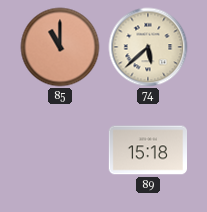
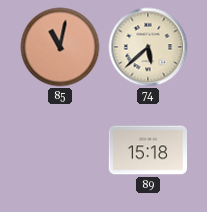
85: 11:00 -> 11:02 (60, 47)
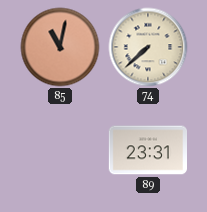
74: 5:38 -> 7:38 (148, 47)
89: 15:18 -> 23:31 (147, 150)
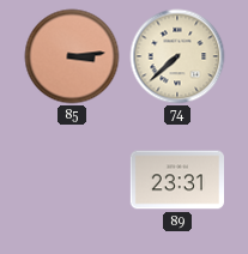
85: 11:02 -> 3:14 (72, 56)
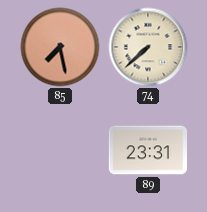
85: 3:14 -> 7:28 (60, 47)
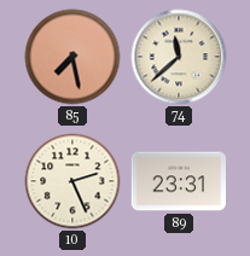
74: 7:38 -> 11:38 (179, 57)
10: none -> 2:26 (72, 181)
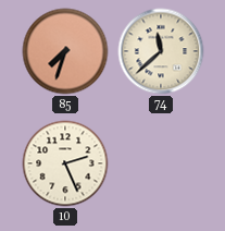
85: 7:28 -> 7:33 (65, 51)
89: 23:31 -> none (178, 181)
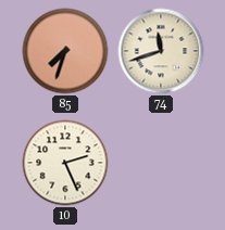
74: 11:38 -> 11:42 (161, 51)
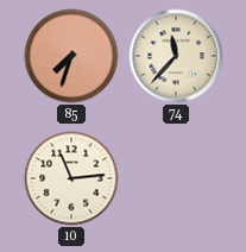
74: 11:42 -> 11:37 (176, 56)
10: 2:26 -> 11:14 (71, 178)
